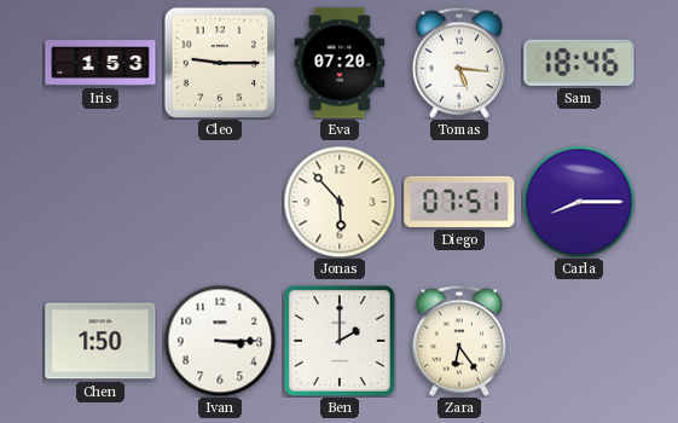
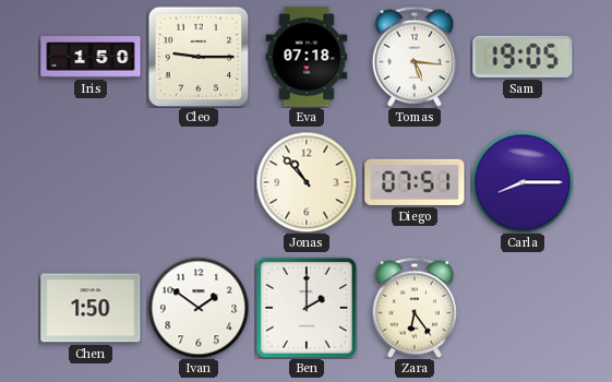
Iris: 1:53 -> 1:50 (91, 57)
Eva: 07:20 -> 07:18 (307, 57)
Sam: 18:46 -> 19:05 (523, 57)
Jonas: 5:53 -> 10:53 (307, 182)
Ivan: 3:15 -> 1:51 (199, 308)
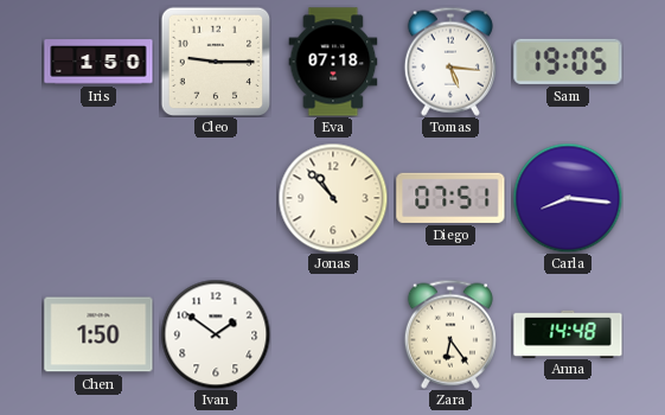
Carla: 8:15 -> 8:16 (568, 198)
Ben: 2:00 -> none (308, 309)
Anna: none -> 14:48 (568, 333)
